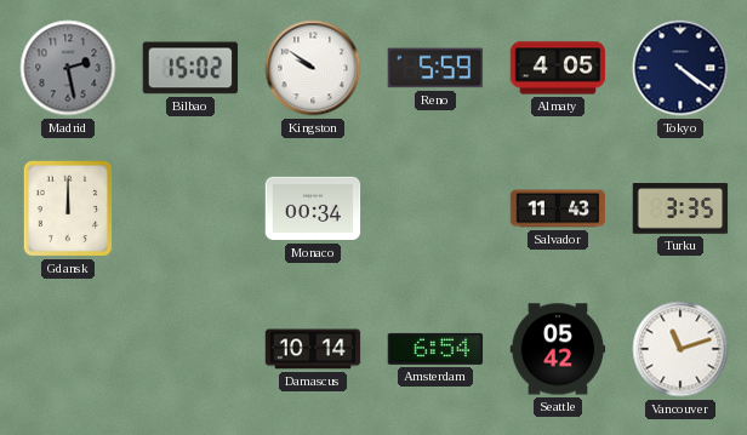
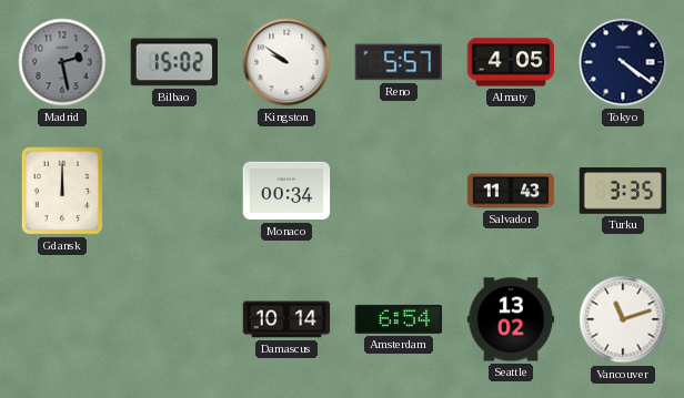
Reno: 5:59 -> 5:57 (399, 62)
Seattle: 05:42 -> 13:02 (511, 319)
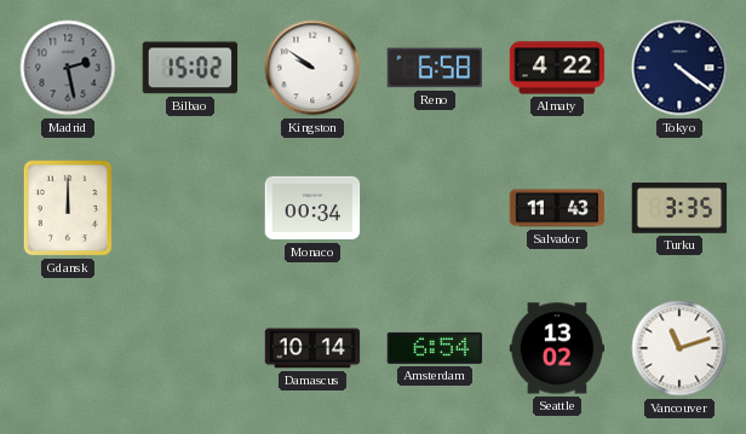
Reno: 5:57 -> 6:58 (435, 68)
Almaty: 4:05 -> 4:22 (557, 68)
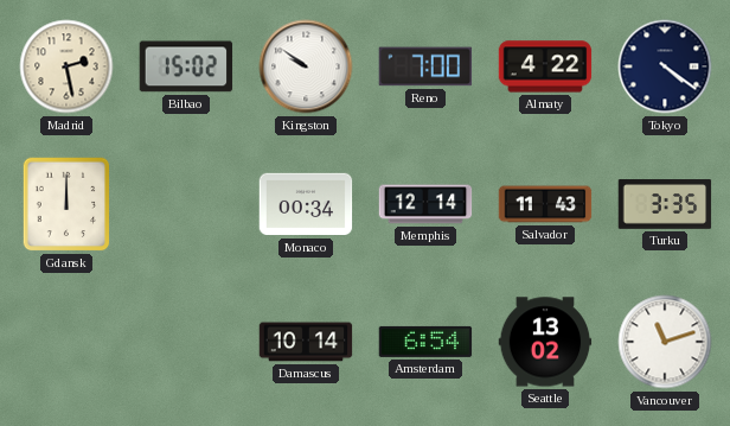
Madrid dial: grey -> cream (66, 66)
Reno: 6:58 -> 7:00 (425, 66)
Memphis: none -> 12:14 (425, 204)
